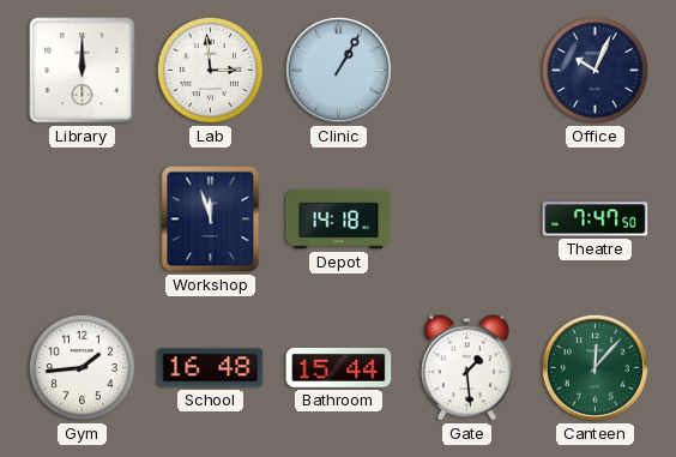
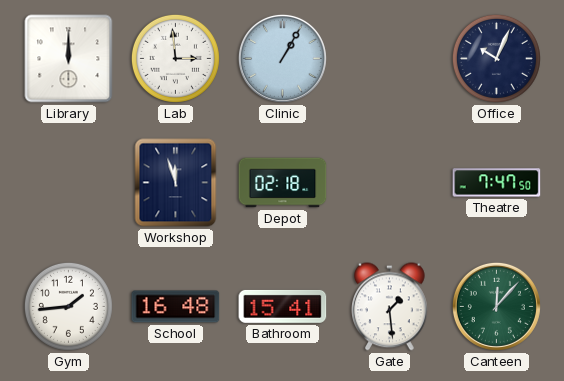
Depot: 14:18 -> 02:18 (283, 183)
Bathroom: 15:44 -> 15:41 (283, 306)
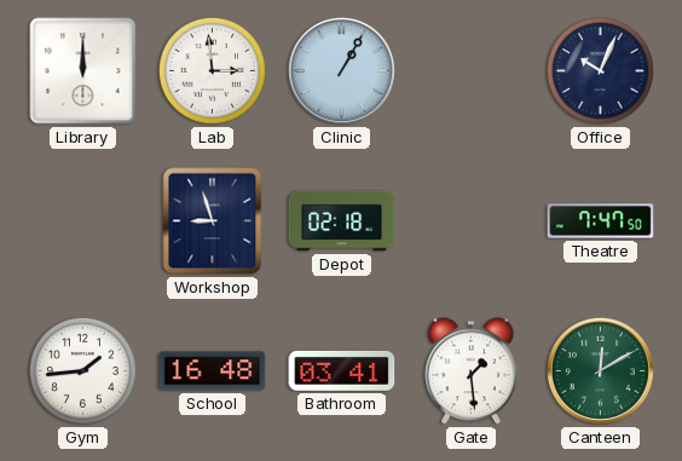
Workshop: 11:57 -> 8:57 (213, 221)
Bathroom: 15:41 -> 03:41 (342, 370)
Canteen: 12:07 -> 12:10 (600, 370)
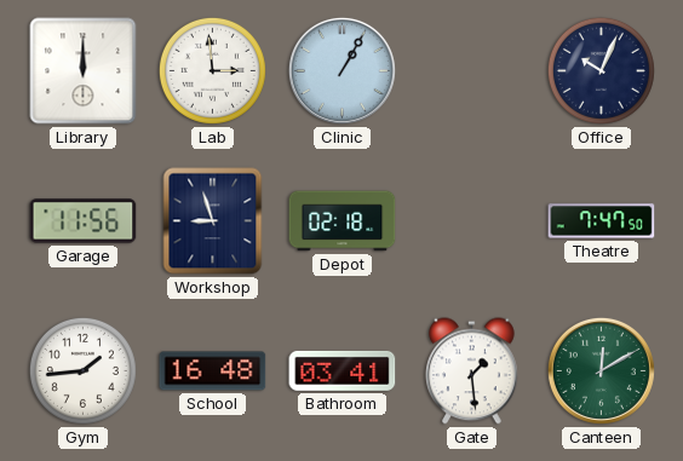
Garage: none -> 11:56 (84, 221)
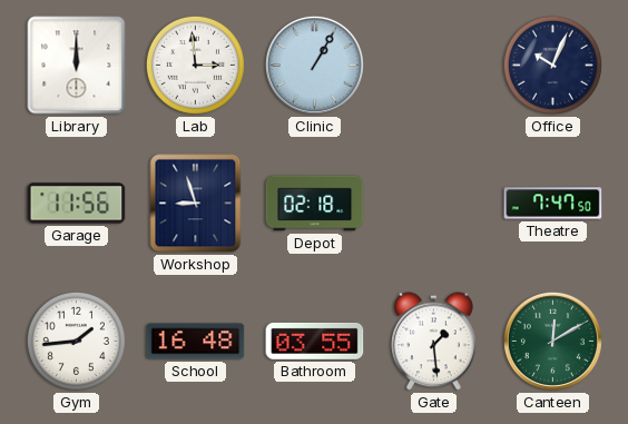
Bathroom: 03:41 -> 03:55 (315, 341)
